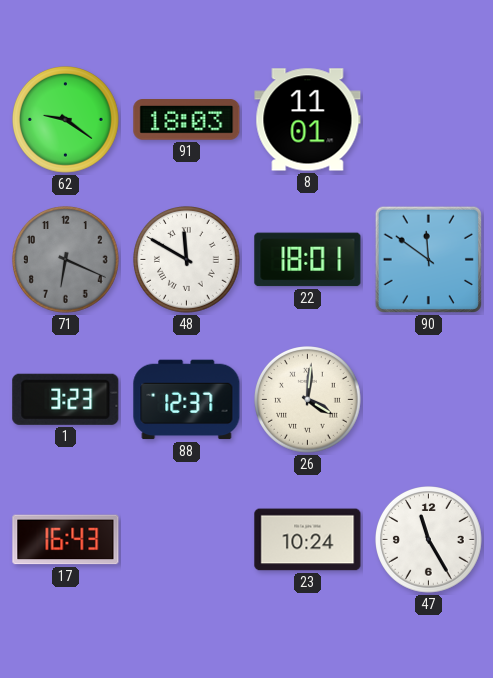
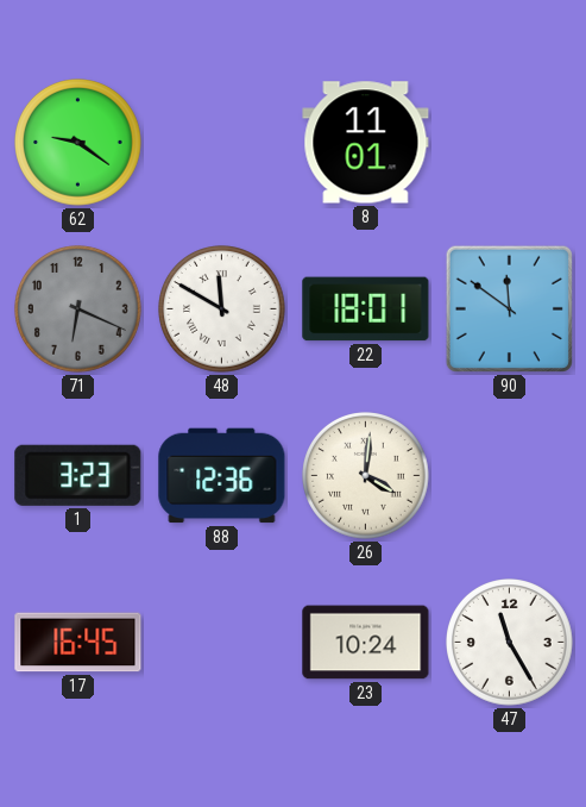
91: 18:03 -> none (187, 120)
88: 12:37 -> 12:36 (222, 476)
17: 16:43 -> 16:45 (78, 643)
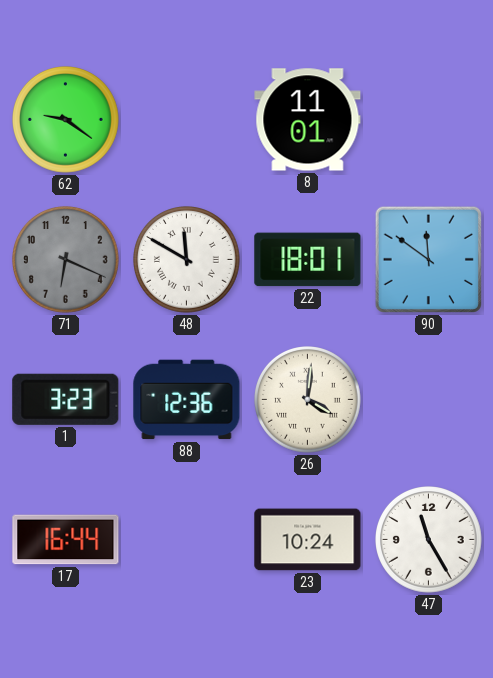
17: 16:45 -> 16:44 (66, 540)
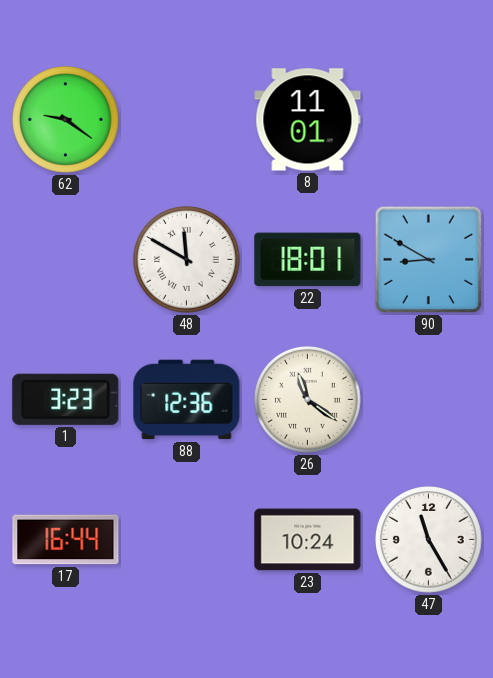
71: 6:19 -> none (66, 260)
90: 11:51 -> 8:50 (428, 259)
26: 4:01 -> 11:21 (308, 400)
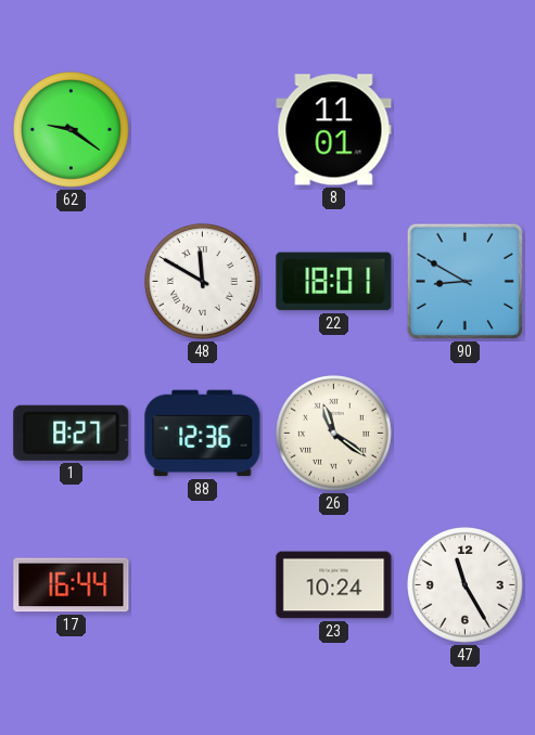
1: 3:23 -> 8:27 (72, 433)
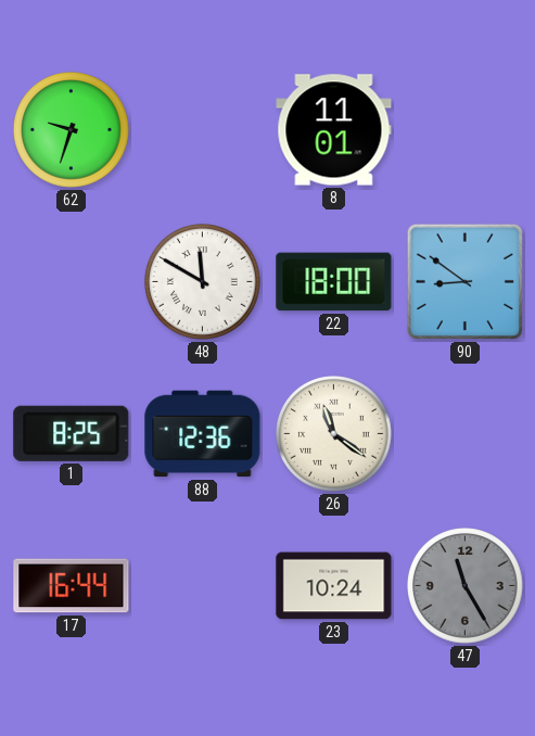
62: 9:21 -> 9:33 (72, 130)
22: 18:01 -> 18:00 (334, 282)
90: 8:50 -> 8:51 (464, 281)
1: 8:27 -> 8:25 (72, 433)
47 dial: white -> grey (466, 586)
